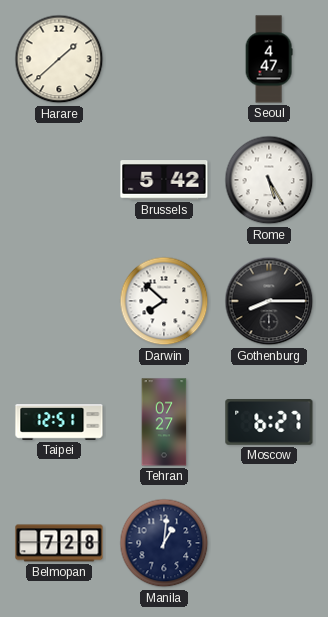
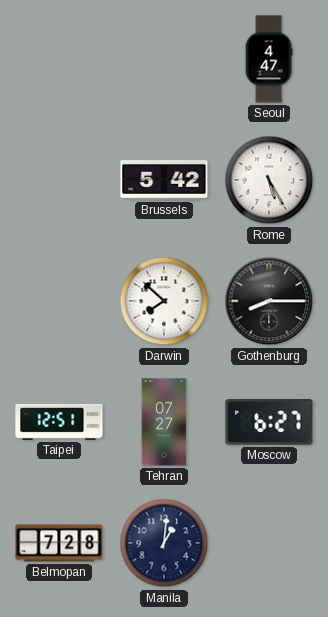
Harare: 1:38 -> none (59, 59)
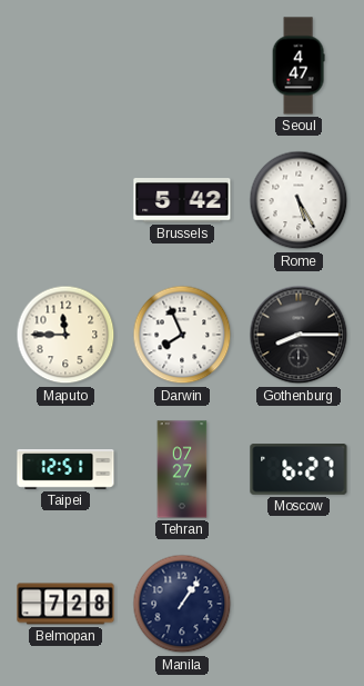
Maputo: none -> 11:45 (65, 335)
Darwin: 7:52 -> 7:56 (182, 335)
Manila: 1:01 -> 1:06 (182, 604)
